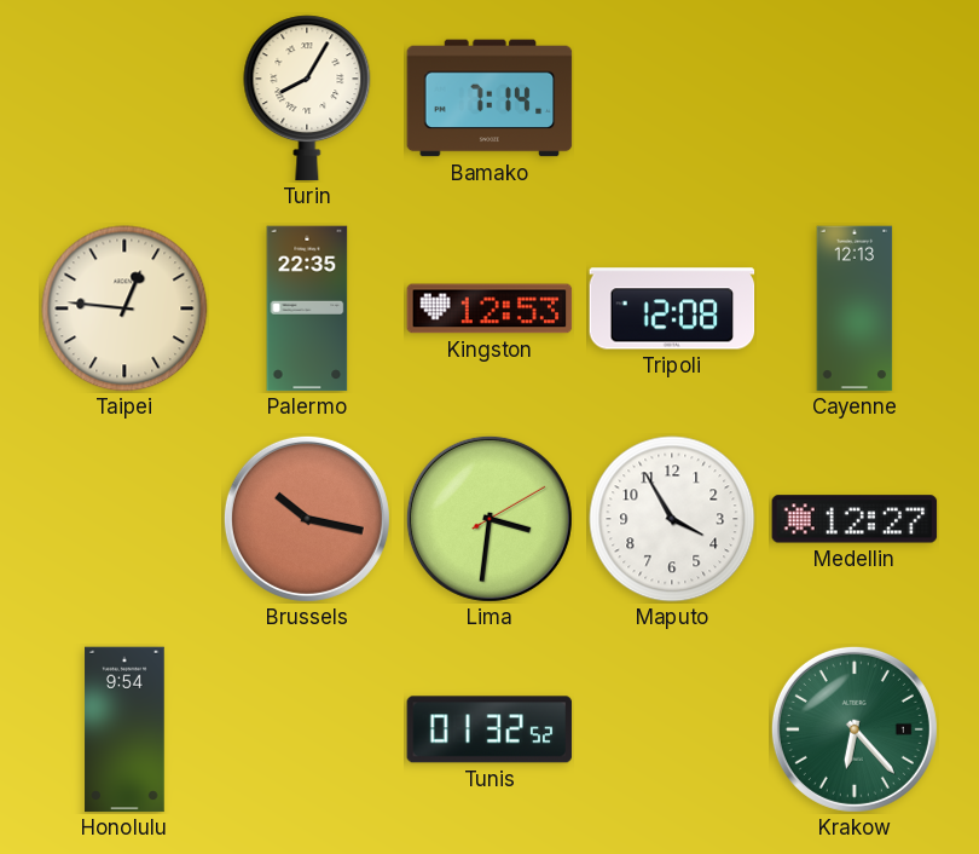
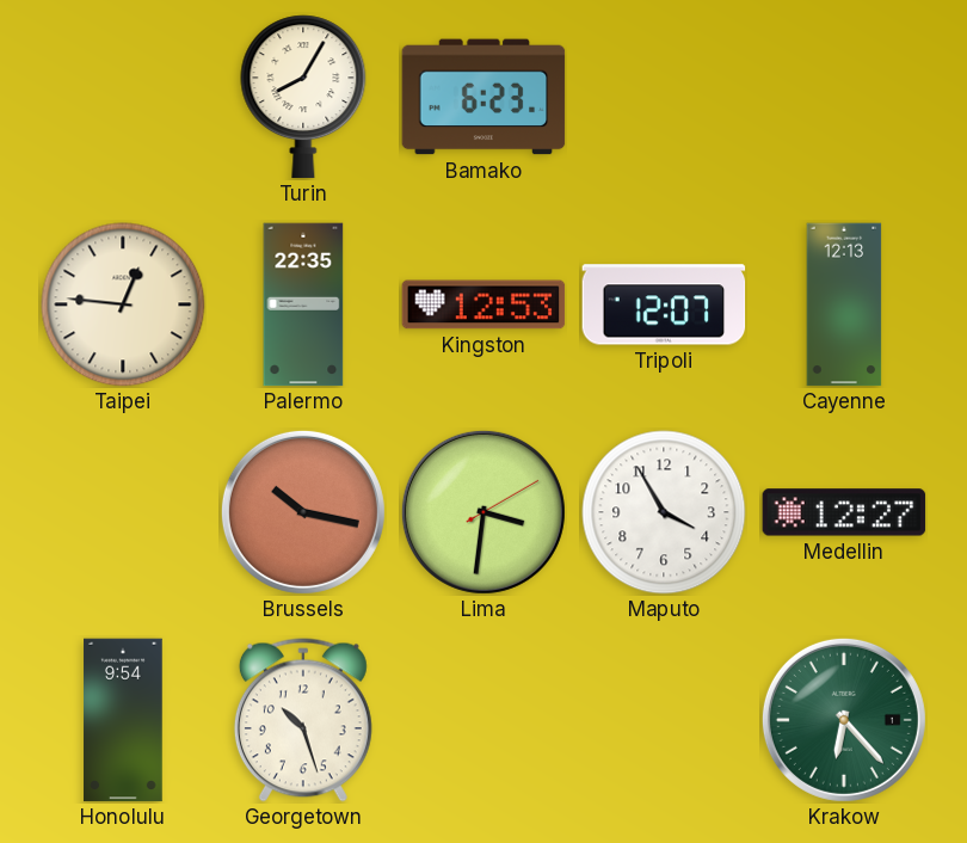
Bamako: 7:14 -> 6:23 (483, 97)
Tripoli: 12:08 -> 12:07 (664, 304)
Georgetown: none -> 10:27 (303, 720)
Tunis: 01:32 -> none (489, 729)
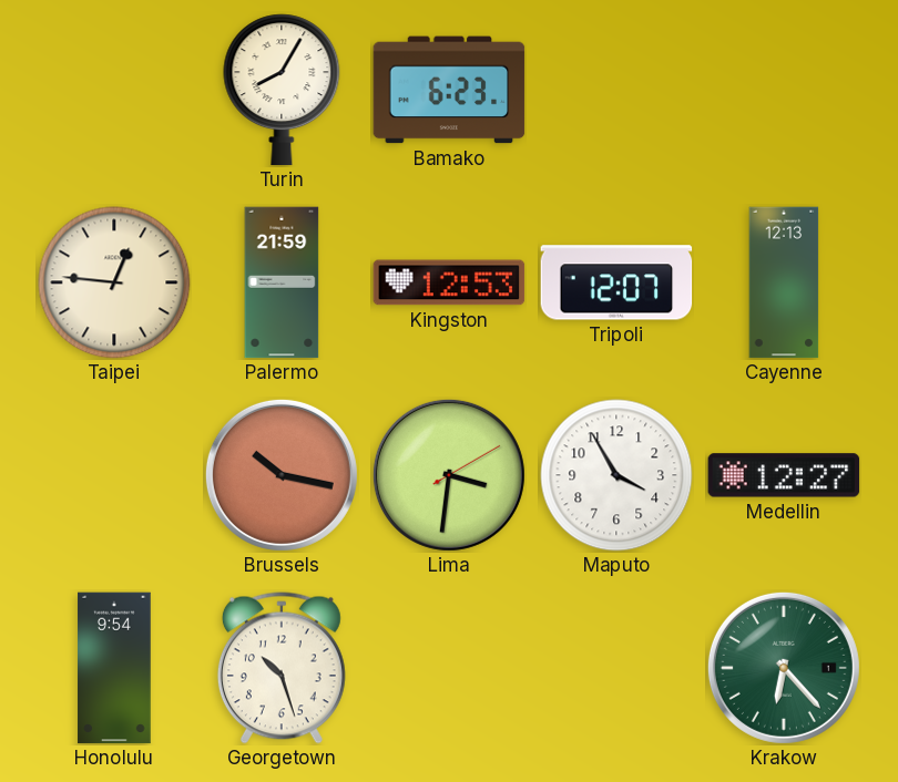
Palermo: 22:35 -> 21:59 (282, 282)
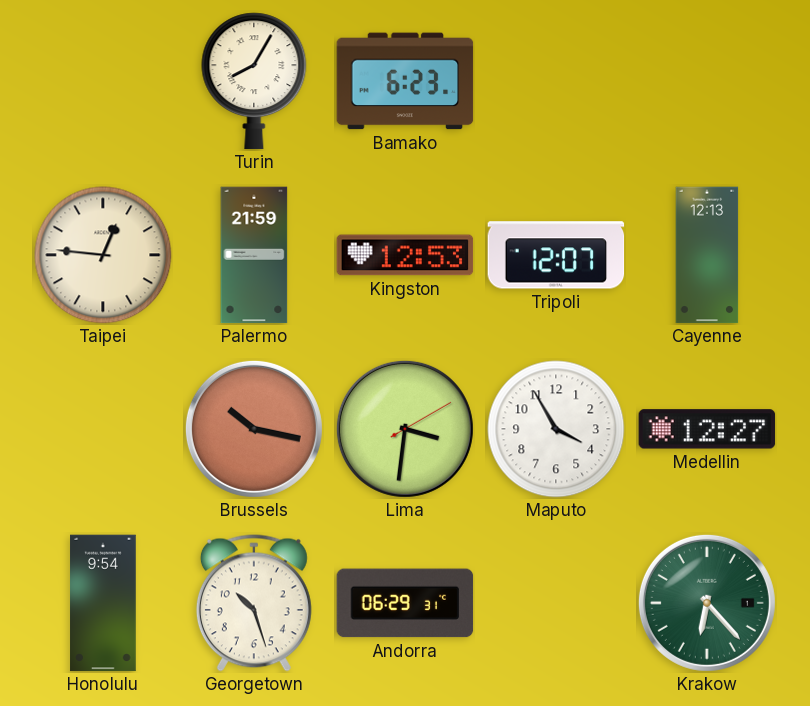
Andorra: none -> 06:29 (405, 603)
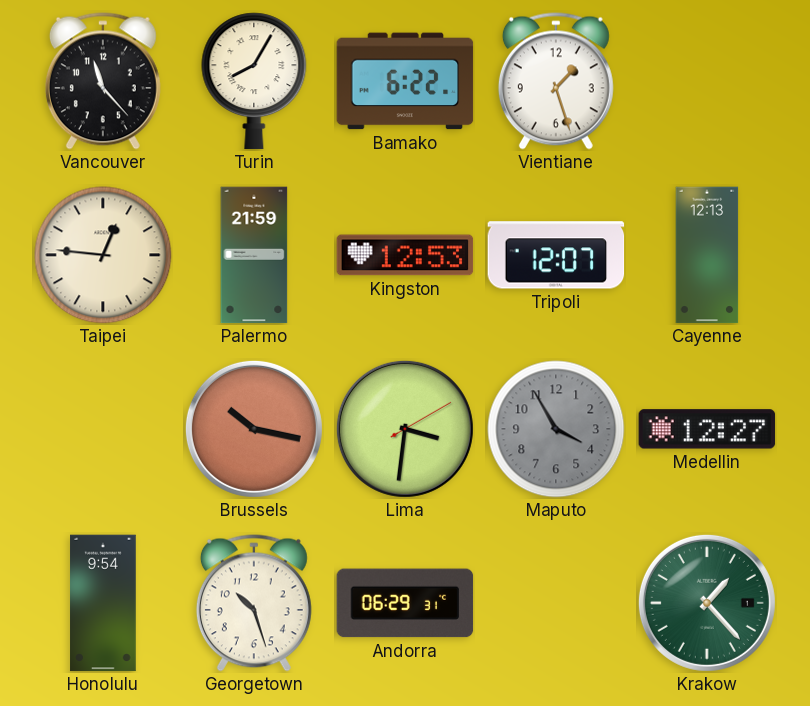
Vancouver: none -> 11:23 (103, 81)
Bamako: 6:23 -> 6:22 (405, 81)
Vientiane: none -> 1:27 (556, 81)
Maputo dial: white -> grey (556, 429)
Krakow: 6:23 -> 1:23 (707, 603)
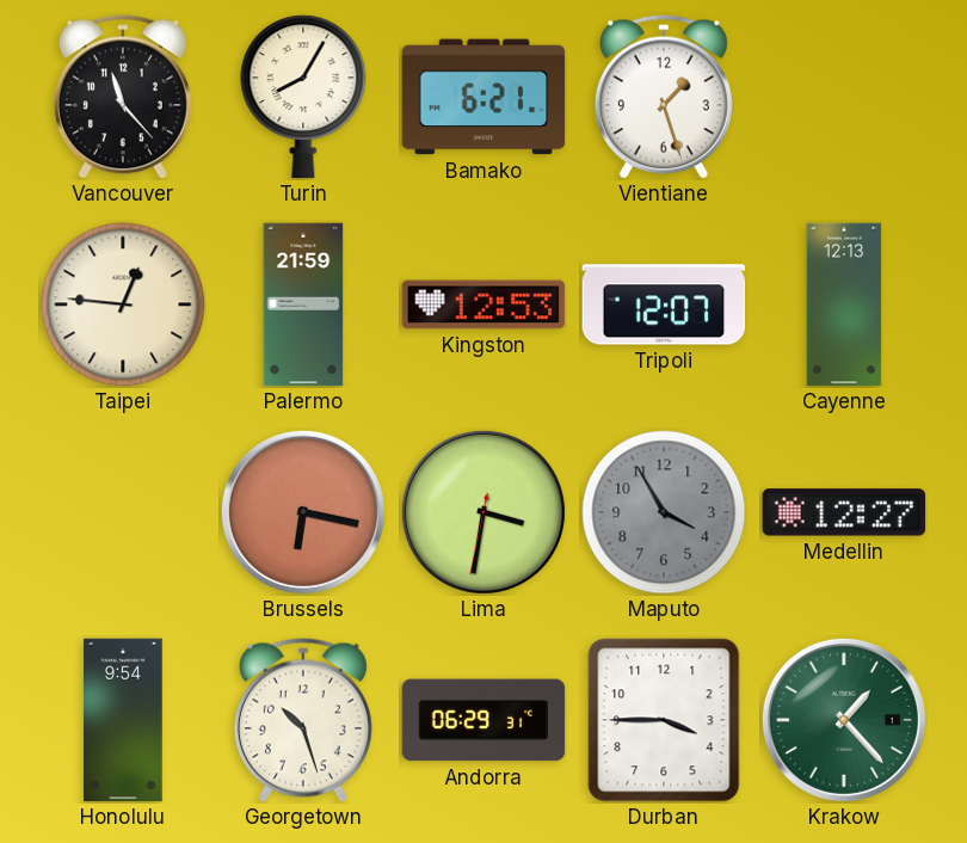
Bamako: 6:22 -> 6:21 (483, 97)
Brussels: 10:17 -> 6:17 (303, 512)
Lima: 3:31:10 -> 3:31:32 (483, 512)
Durban: none -> 3:45 (664, 720)
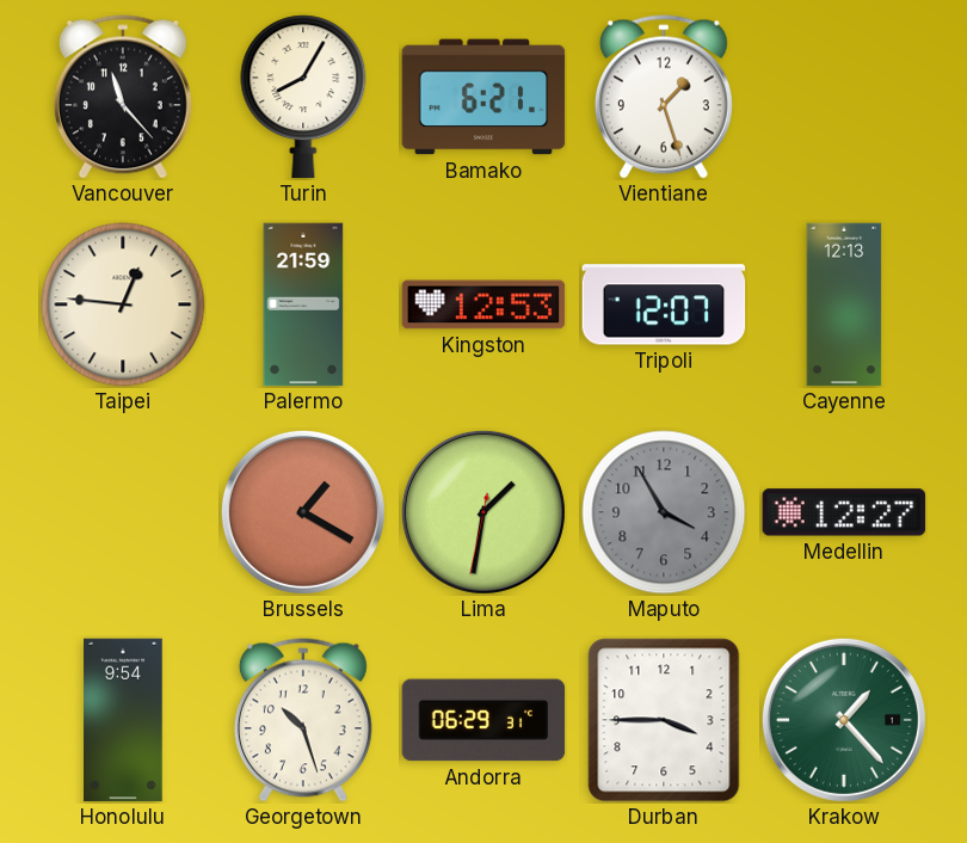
Brussels: 6:17 -> 1:20 (303, 512)
Lima: 3:31 -> 1:31 (483, 512)
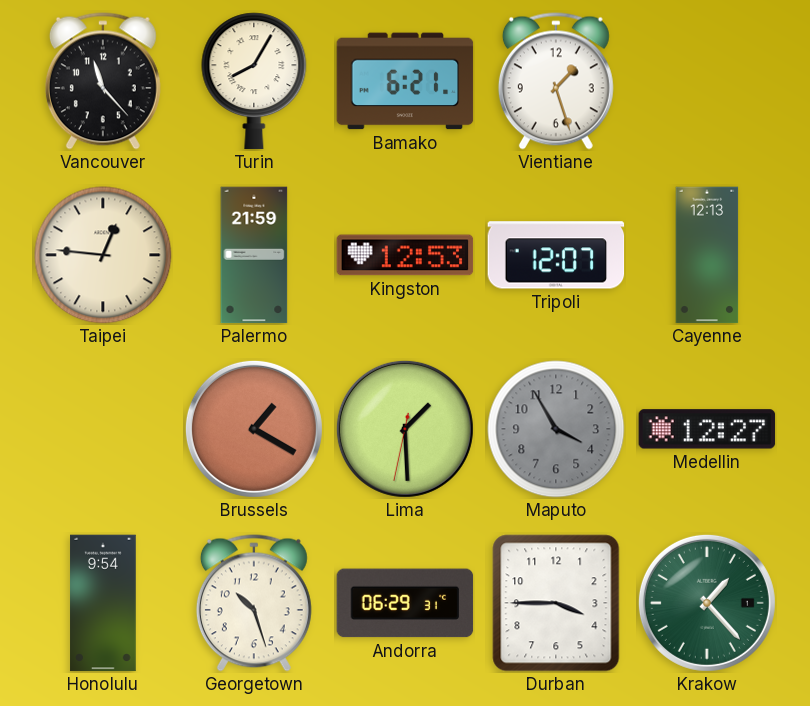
Lima: 1:31 -> 1:29 (405, 429)
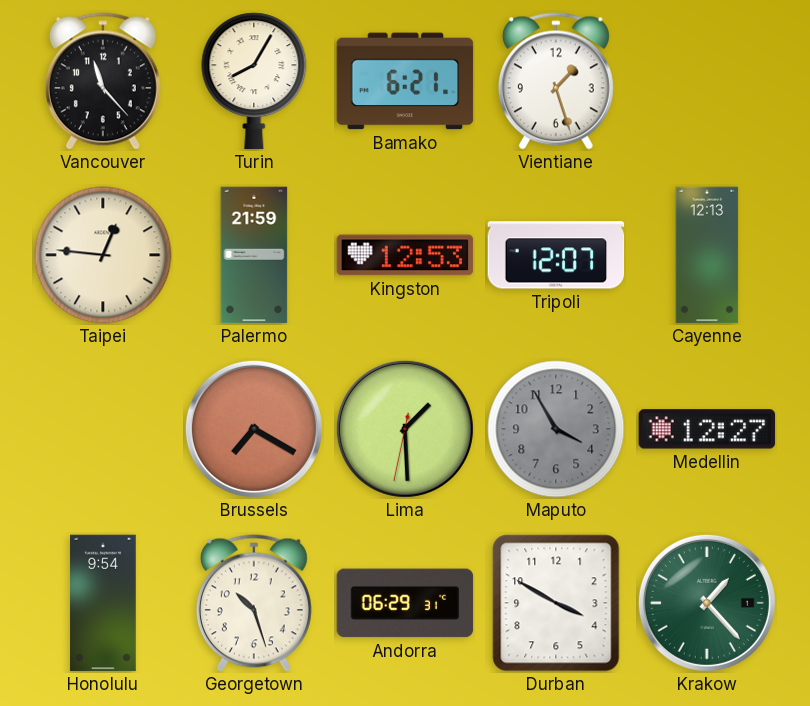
Brussels: 1:20 -> 7:20 (254, 429)
Durban: 3:45 -> 3:50 (556, 603)
